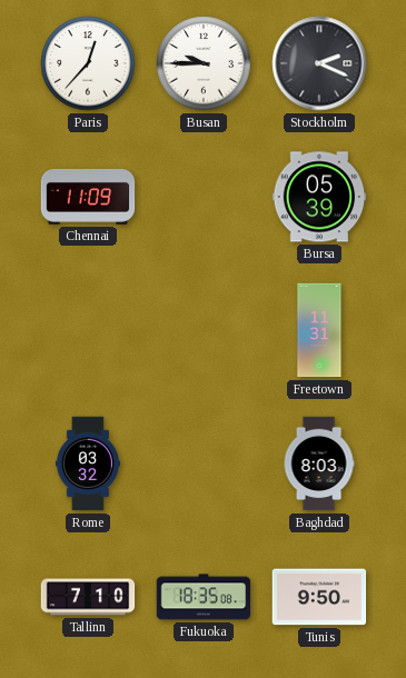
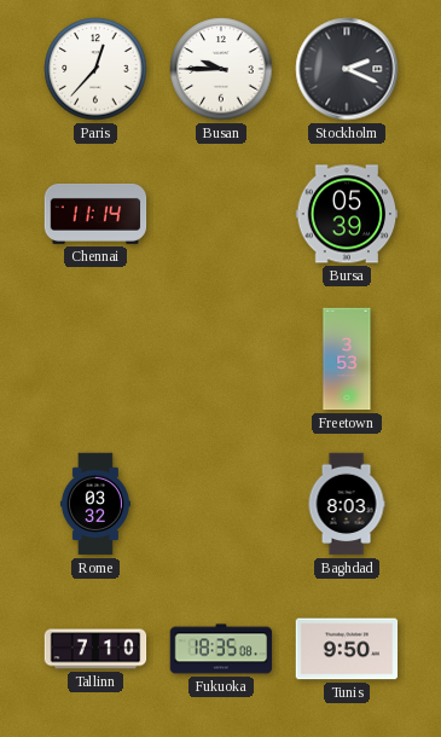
Chennai: 11:09 -> 11:14 (95, 214)
Freetown: 11:31 -> 3:53 (347, 359)
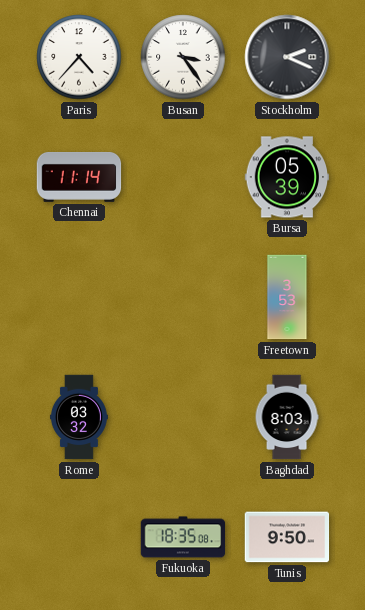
Paris: 12:37 -> 4:37 (79, 57)
Busan: 9:45 -> 3:24 (183, 57)
Tallinn: 7:10 -> none (95, 649)
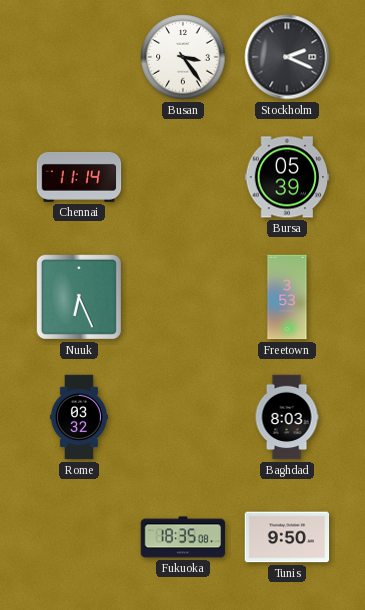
Paris: 4:37 -> none (79, 57)
Nuuk: none -> 6:26 (79, 297)
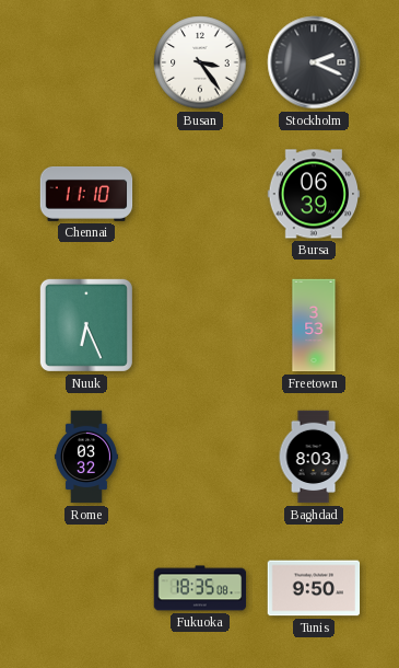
Chennai: 11:14 -> 11:10 (86, 194)
Bursa: 05:39 -> 06:39 (314, 194)
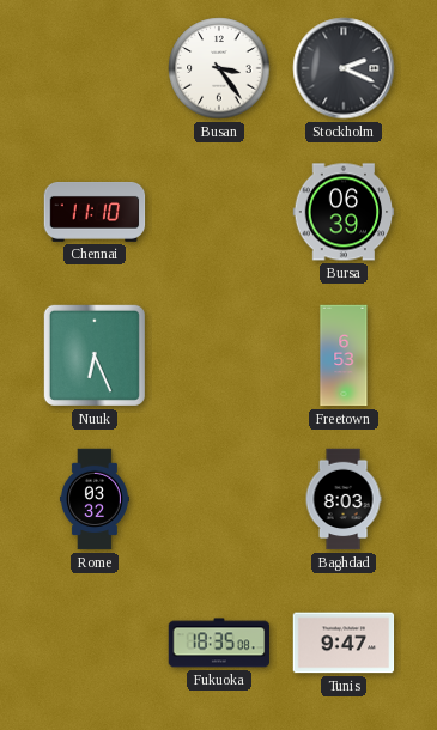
Freetown: 3:53 -> 6:53 (344, 355)
Tunis: 9:50 -> 9:47 (344, 643)
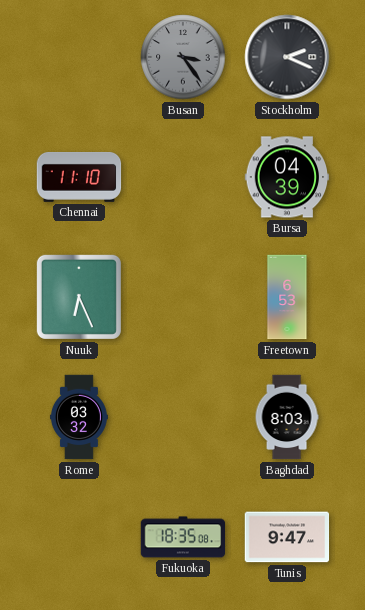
Busan dial: white -> grey (183, 57)
Bursa: 06:39 -> 04:39 (287, 177)
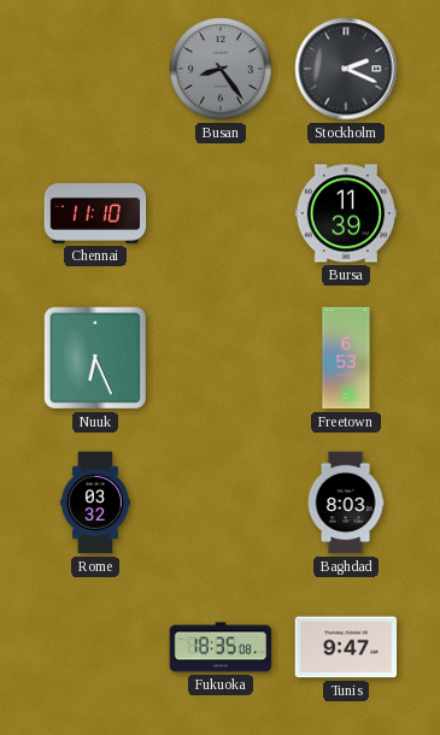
Busan: 3:24 -> 8:24 (221, 69)
Bursa: 04:39 -> 11:39 (346, 213)
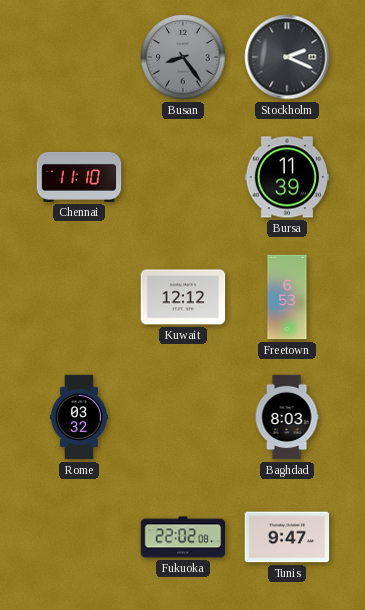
Nuuk: 6:26 -> none (95, 358)
Kuwait: none -> 12:12 (183, 297)
Fukuoka: 18:35 -> 22:02 (183, 537)
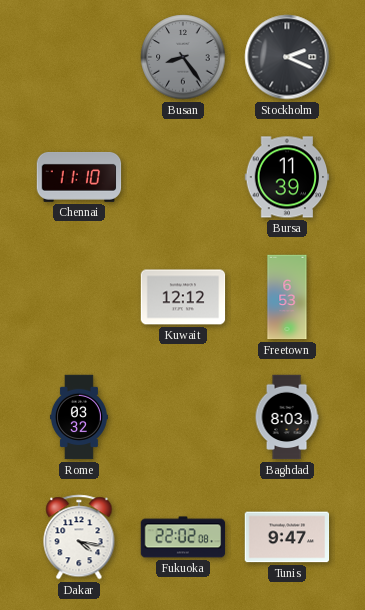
Dakar: none -> 4:17 (79, 537)
